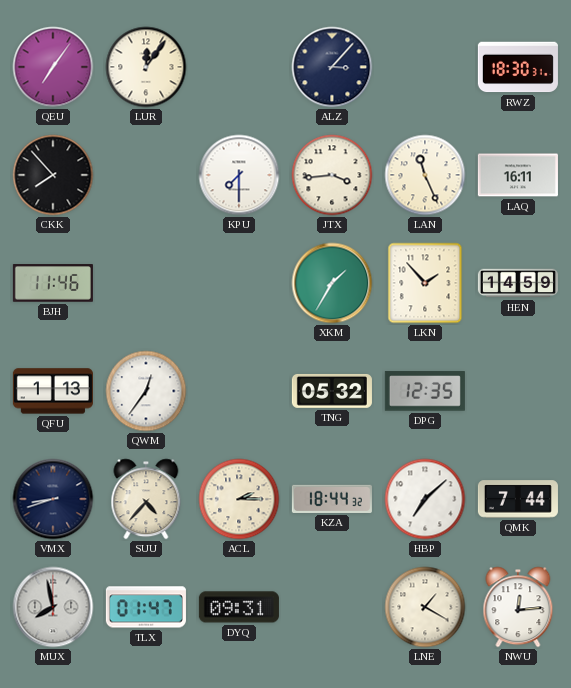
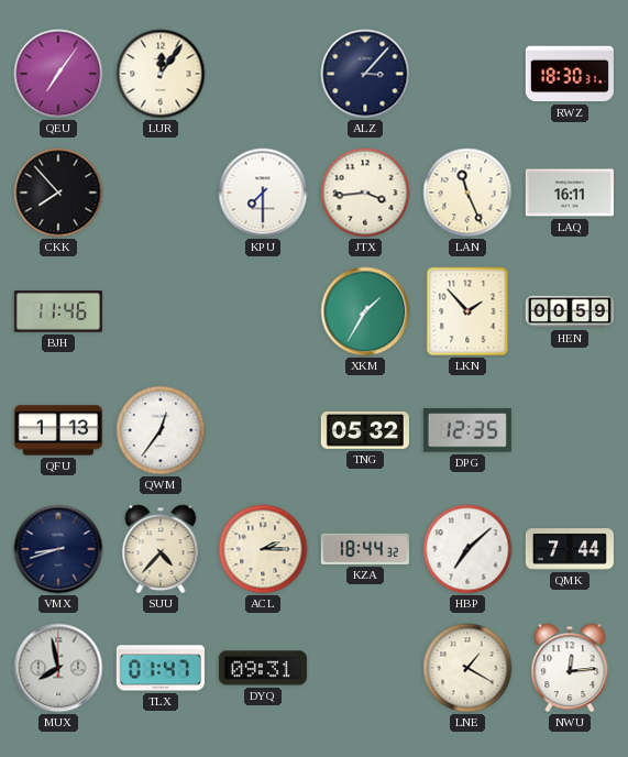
HEN: 14:59 -> 00:59 (570, 311)
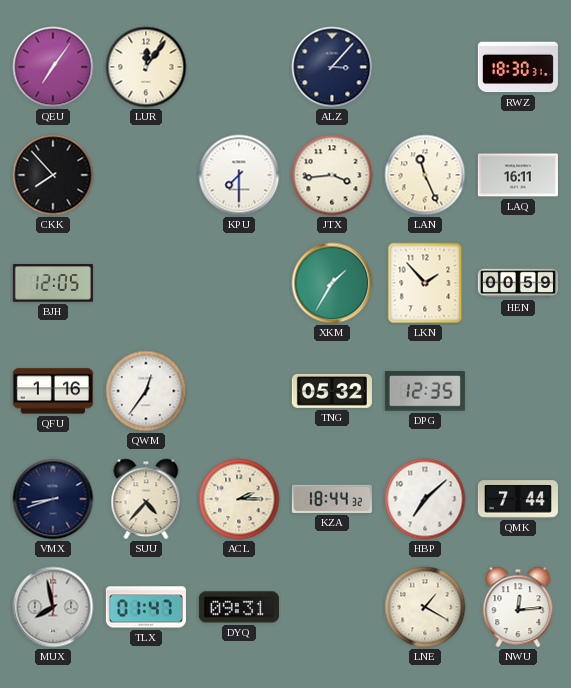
BJH: 11:46 -> 12:05 (53, 283)
QFU: 1:13 -> 1:16 (53, 391)
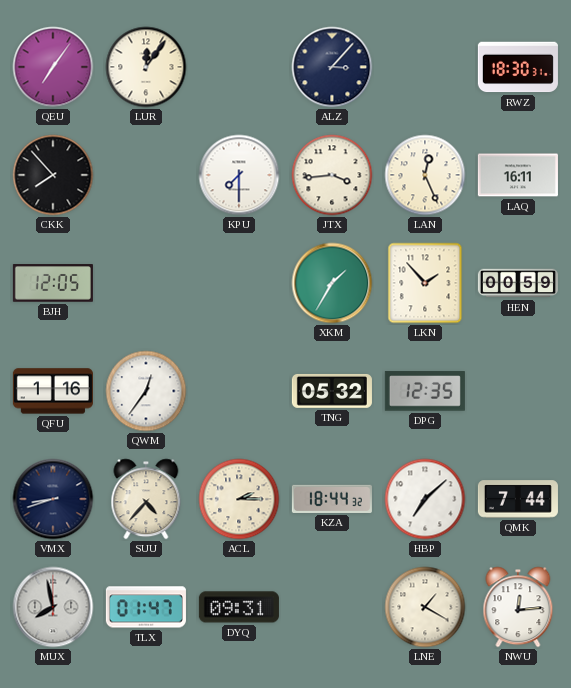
LAN: 11:26 -> 12:26 (425, 175)
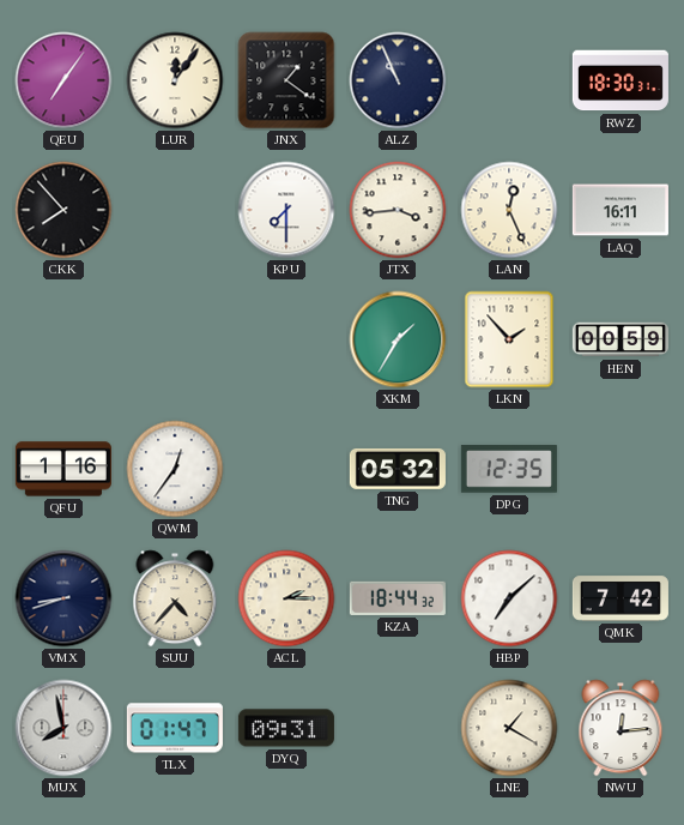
JNX: none -> 1:21 (286, 80)
ALZ: 3:07 -> 10:56 (398, 80)
BJH: 12:05 -> none (53, 283)
QMK: 7:44 -> 7:42 (621, 598)
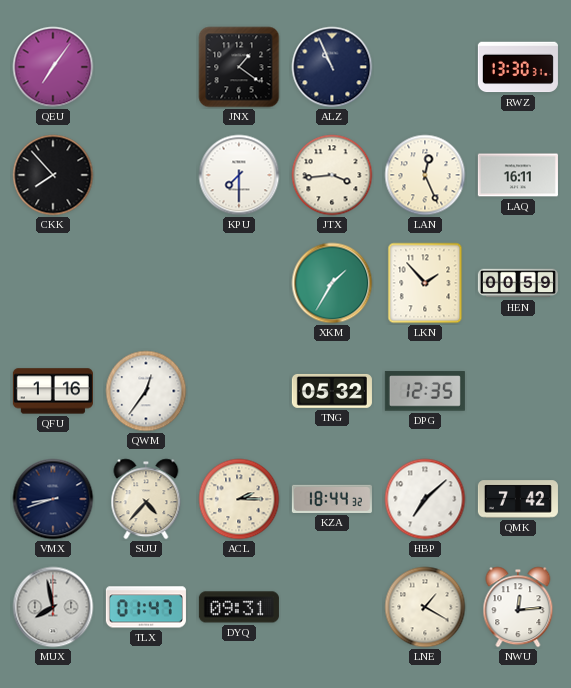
LUR: 12:06 -> none (175, 80)
RWZ: 18:30 -> 13:30 (518, 67)
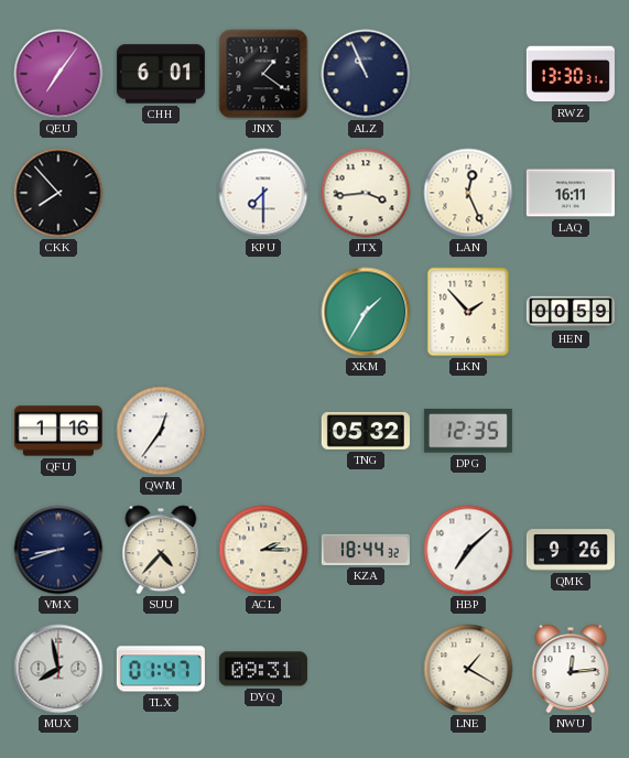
CHH: none -> 6:01 (161, 74)
QMK: 7:42 -> 9:26 (571, 550)
